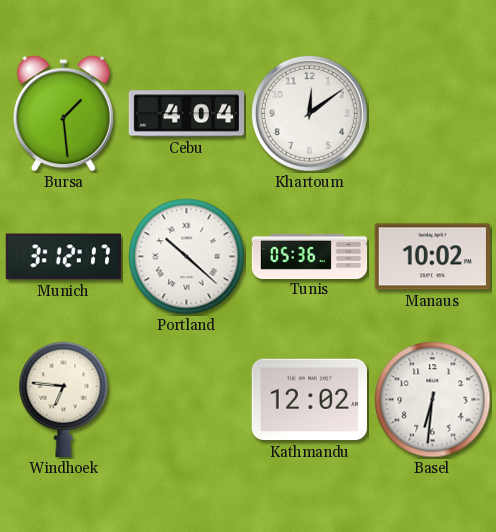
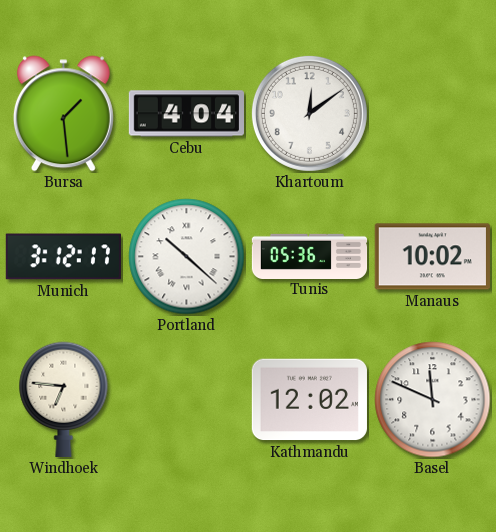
Basel: 6:31 -> 11:49 (433, 400)
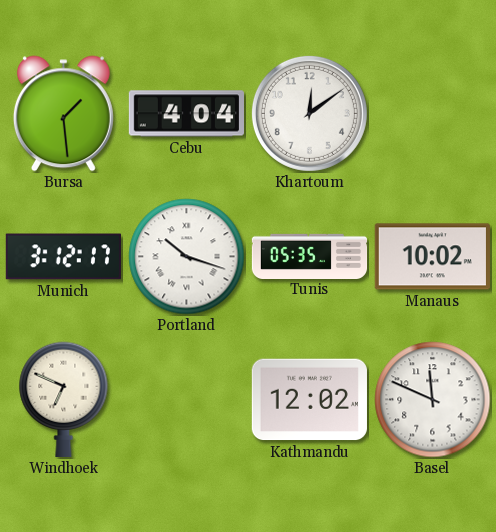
Portland: 10:22 -> 10:18 (187, 257)
Tunis: 05:36 -> 05:35 (310, 256)
Windhoek: 6:46 -> 6:49 (64, 399)
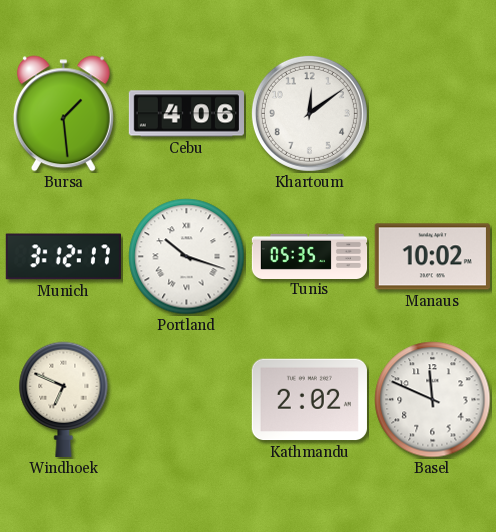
Cebu: 4:04 -> 4:06 (186, 114)
Kathmandu: 12:02 -> 2:02 (309, 400)
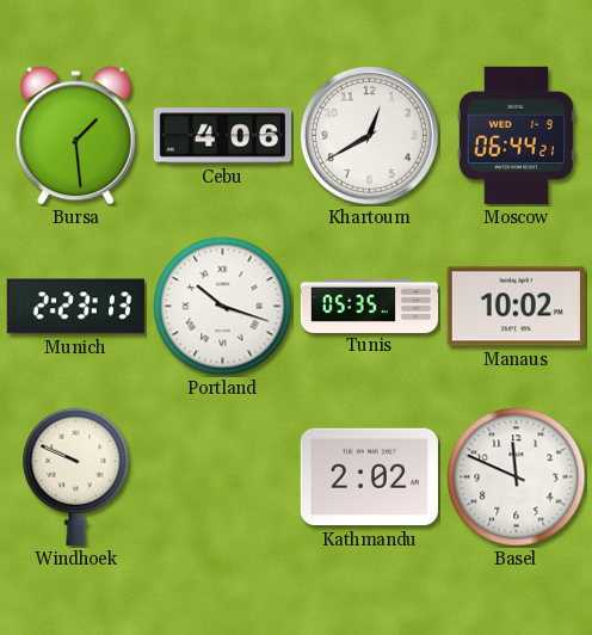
Khartoum: 12:09 -> 12:40 (369, 135)
Moscow: none -> 06:44 (516, 135)
Munich: 3:12 -> 2:23 (75, 307)
Windhoek: 6:49 -> 9:49 (76, 476)
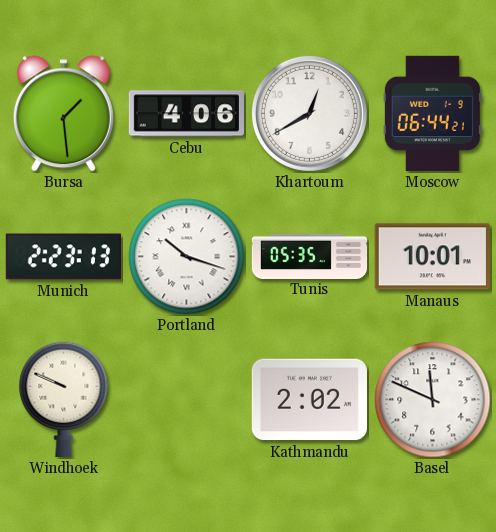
Manaus: 10:02 -> 10:01 (432, 257)
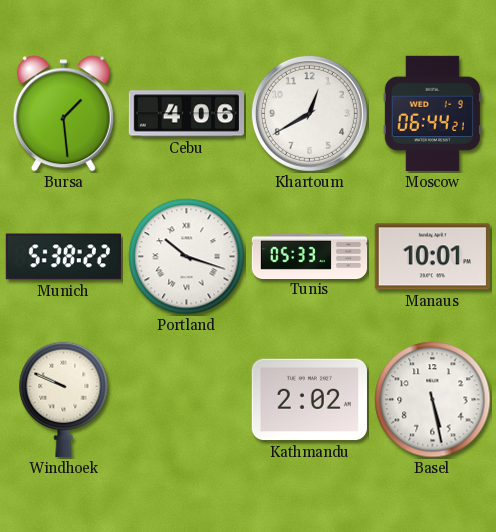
Munich: 2:23 -> 5:38 (63, 257)
Tunis: 05:35 -> 05:33 (310, 256)
Basel: 11:49 -> 5:28 (433, 400)
